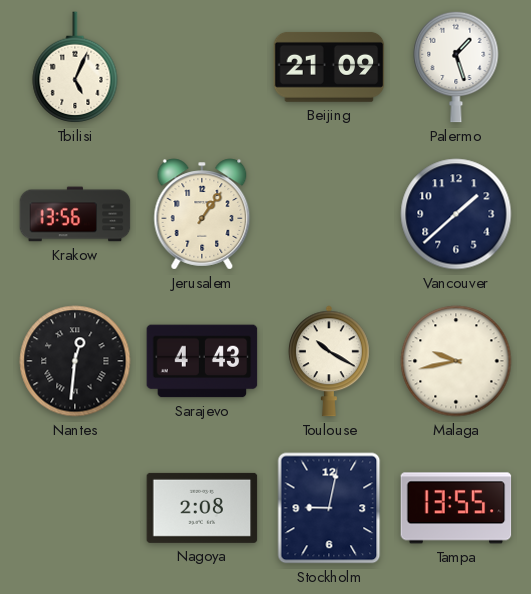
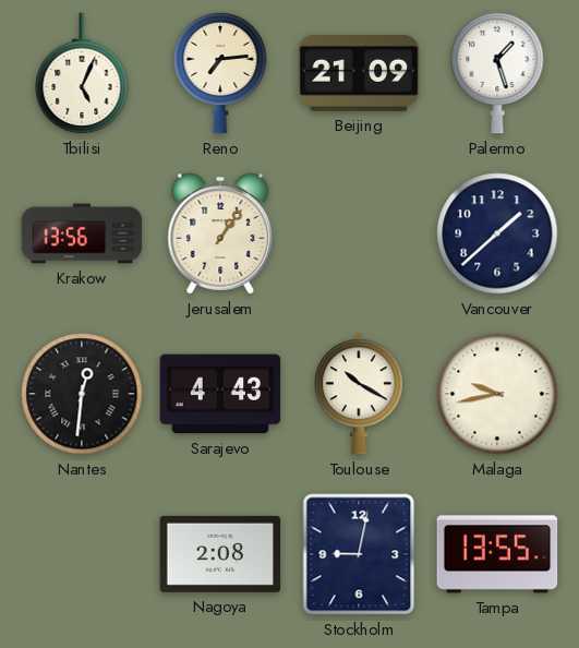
Reno: none -> 7:14 (220, 73)
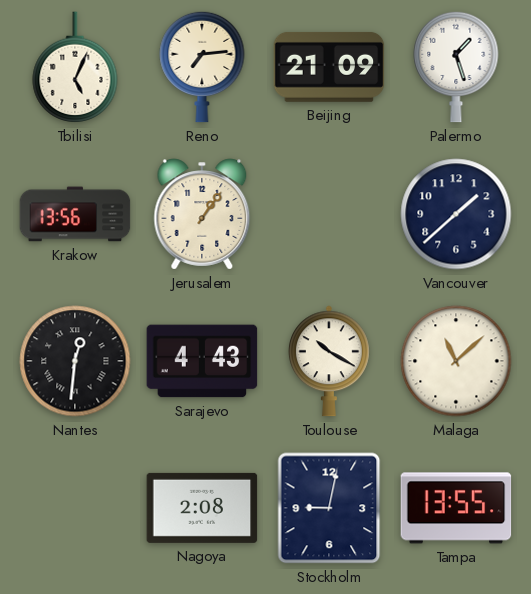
Malaga: 9:43 -> 11:08 (456, 361)
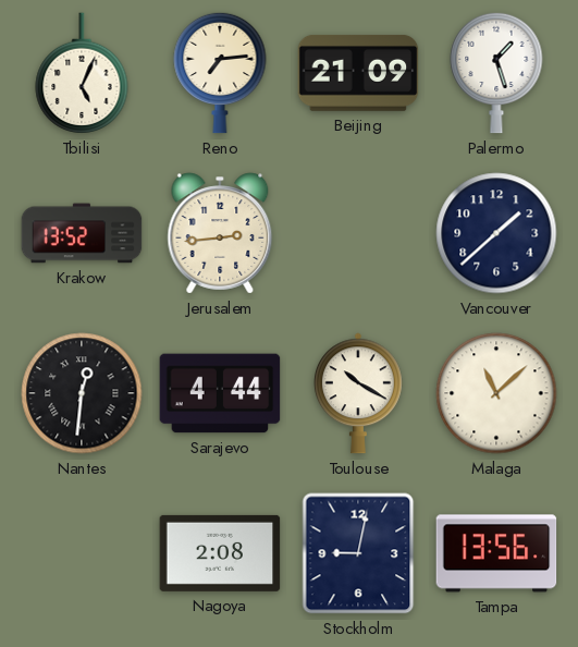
Krakow: 13:56 -> 13:52 (82, 233)
Jerusalem: 1:06 -> 2:44 (220, 233)
Sarajevo: 4:43 -> 4:44 (220, 393)
Tampa: 13:55 -> 13:56 (496, 553)
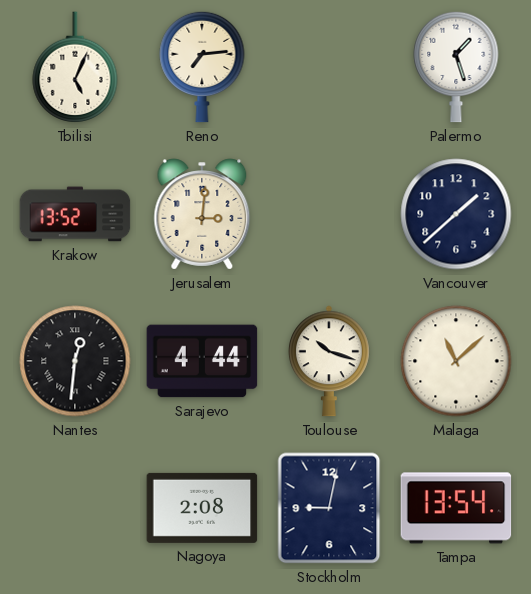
Beijing: 21:09 -> none (358, 73)
Jerusalem: 2:44 -> 3:01 (202, 214)
Toulouse: 10:20 -> 10:18 (329, 361)
Tampa: 13:56 -> 13:54 (456, 508)
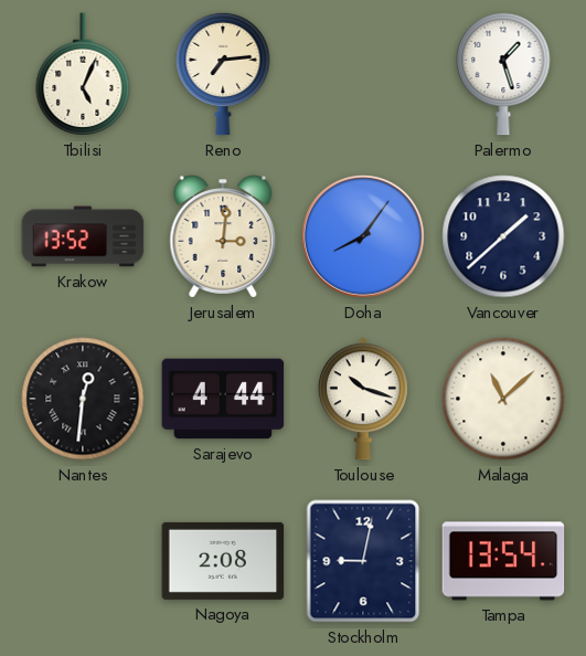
Doha: none -> 8:06 (363, 236)
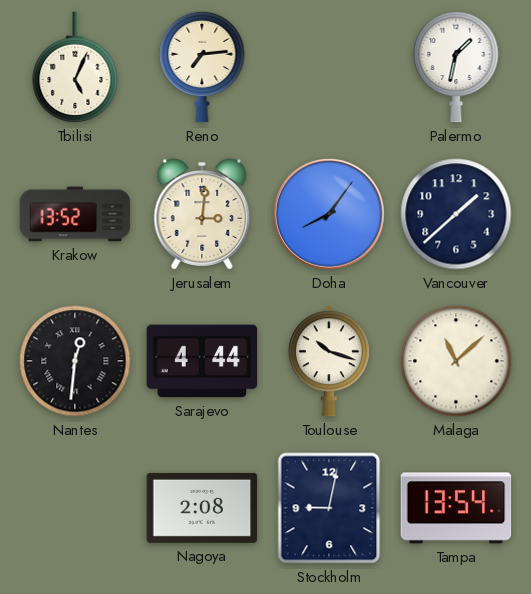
Palermo: 1:27 -> 1:32 (456, 67)
